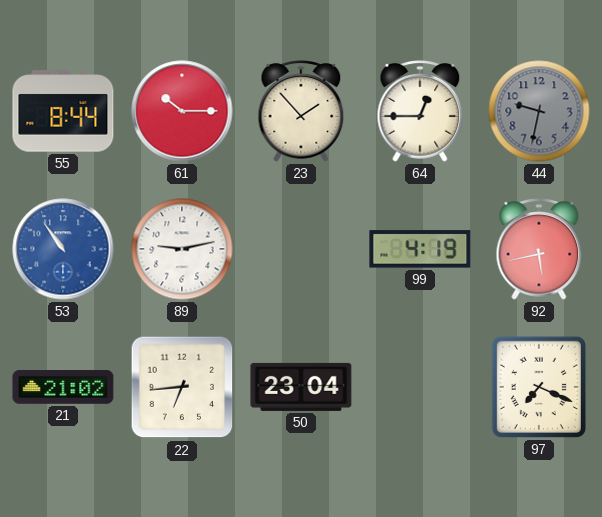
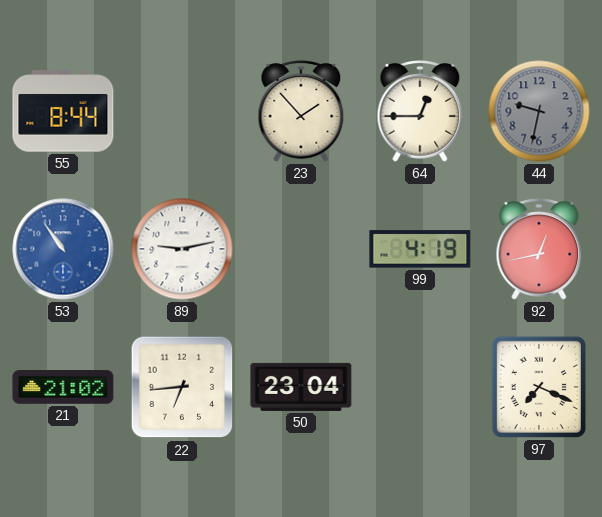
61: 10:15 -> none (182, 111)
92: 5:43 -> 12:43 (539, 249)
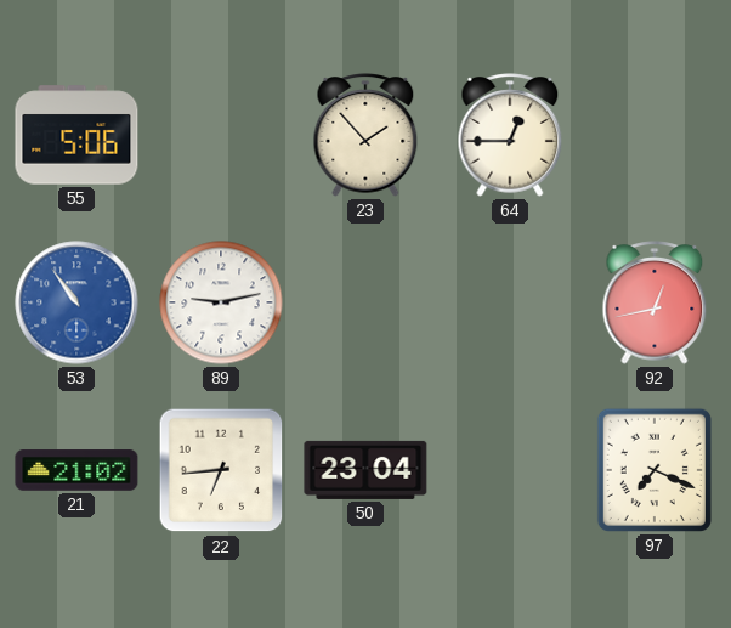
55: 8:44 -> 5:06 (76, 135)
44: 9:32 -> none (539, 111)
99: 4:19 -> none (420, 249)
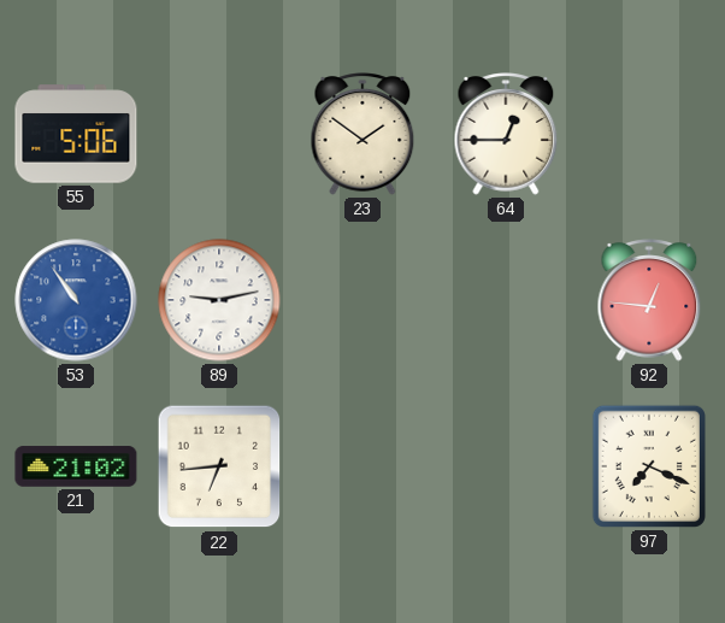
23: 1:53 -> 1:51 (362, 134)
92: 12:43 -> 12:46 (649, 300)
50: 23:04 -> none (365, 470)
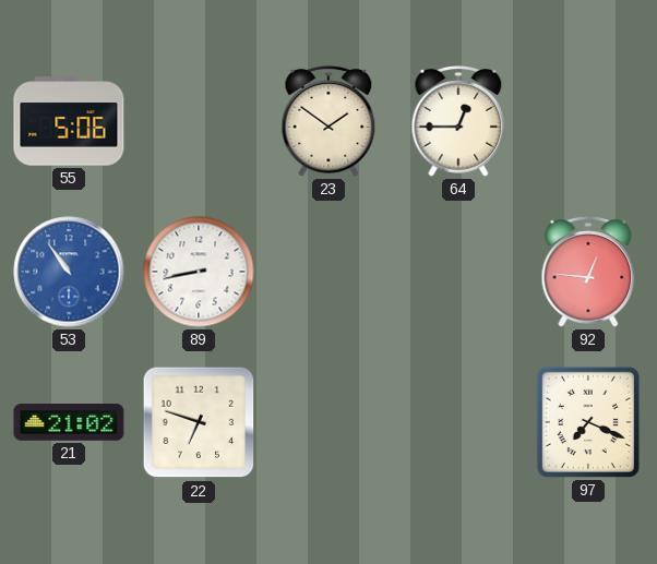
89: 9:13 -> 8:43 (199, 272)
22: 6:44 -> 6:48 (199, 422)
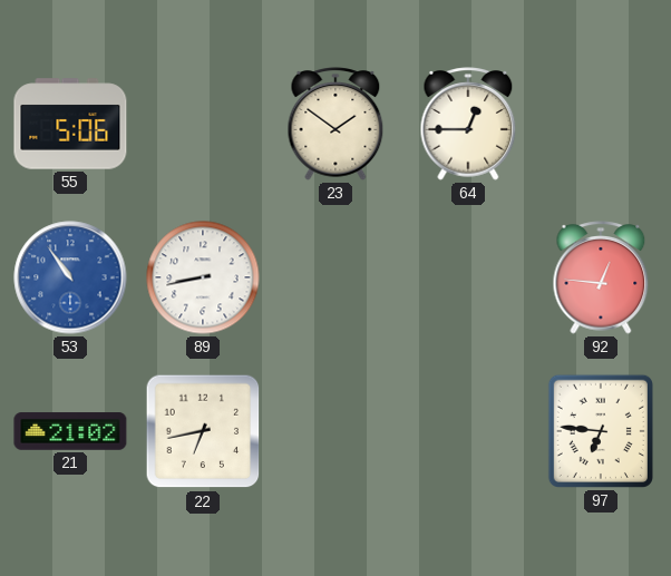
22: 6:48 -> 6:43 (203, 431)
97: 7:19 -> 6:46 (601, 431)
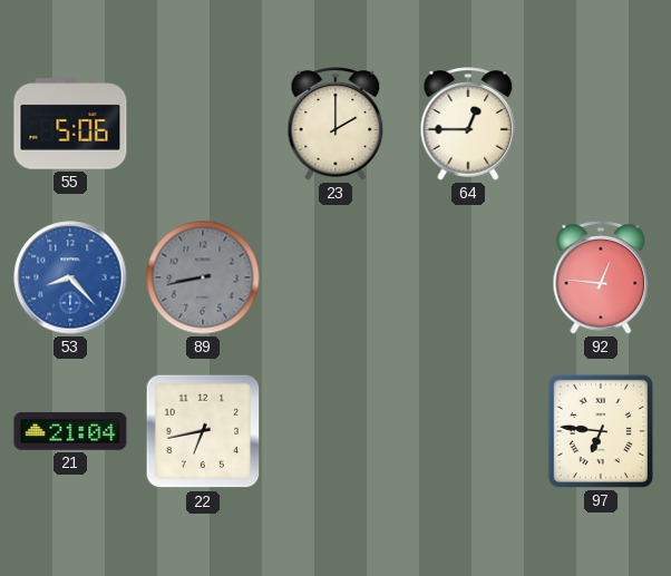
23: 1:51 -> 2:00 (335, 124)
53: 10:54 -> 8:23 (70, 277)
89 dial: white -> grey (203, 277)
21: 21:02 -> 21:04 (70, 431)
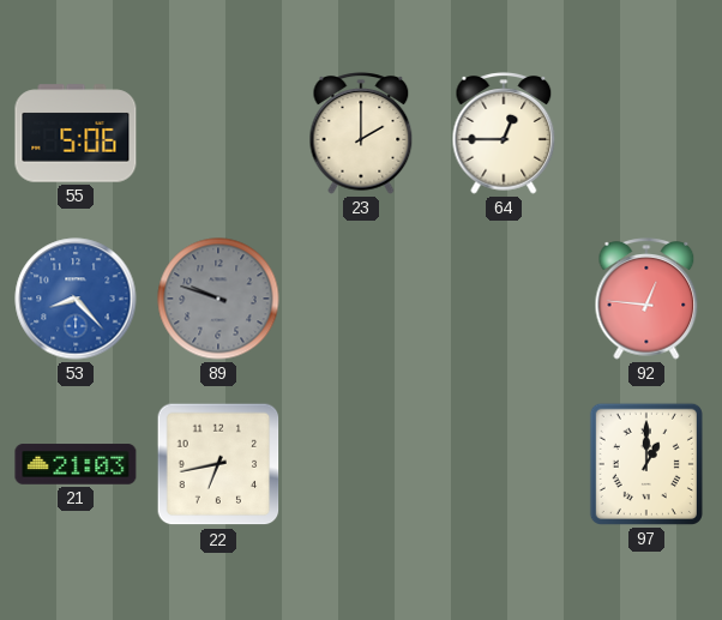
89: 8:43 -> 9:48 (218, 299)
21: 21:04 -> 21:03 (76, 464)
97: 6:46 -> 1:00 (646, 464)
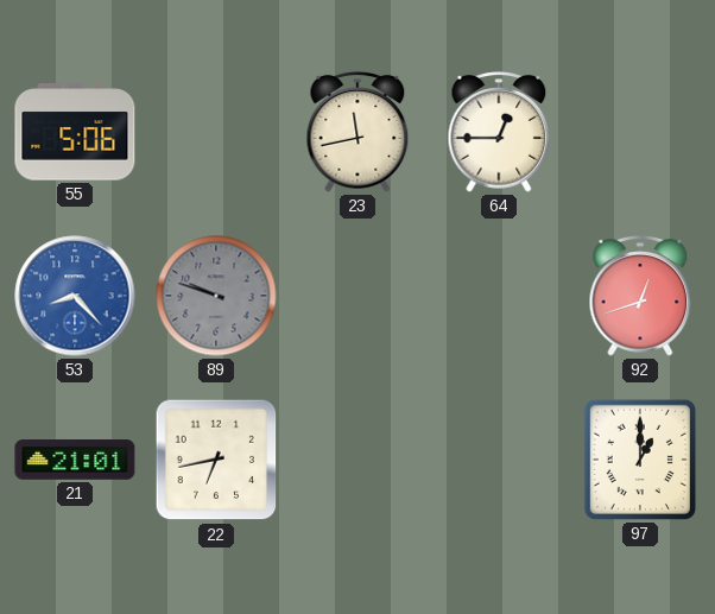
23: 2:00 -> 11:43 (357, 132)
92: 12:46 -> 12:42 (640, 296)
21: 21:03 -> 21:01 (75, 460)
